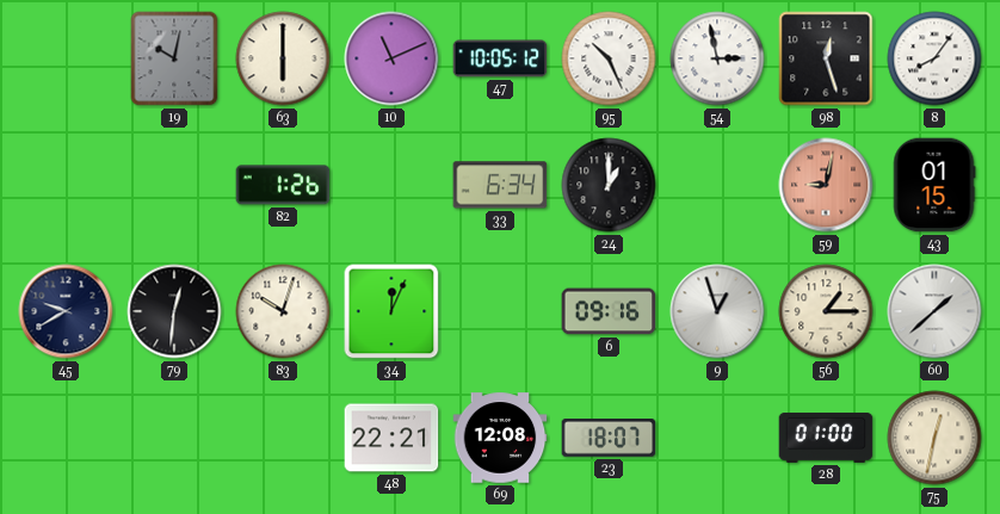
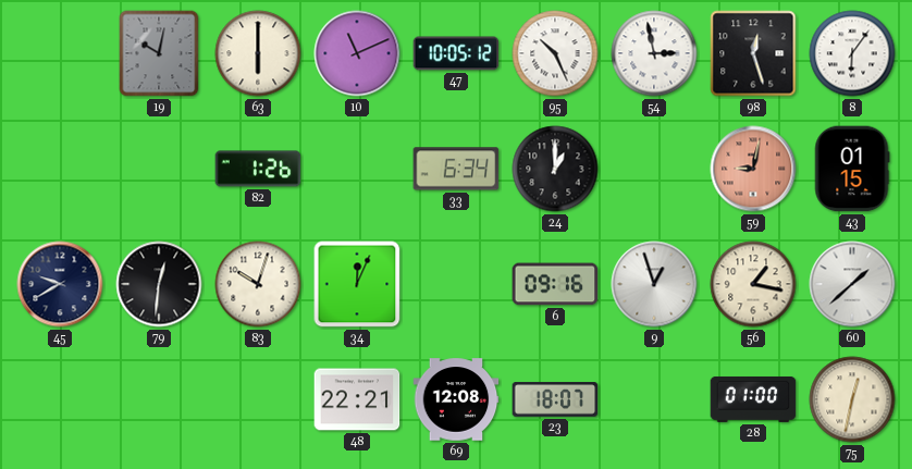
8: 8:06 -> 6:06 (852, 53)
56: 1:15 -> 1:17 (753, 284)
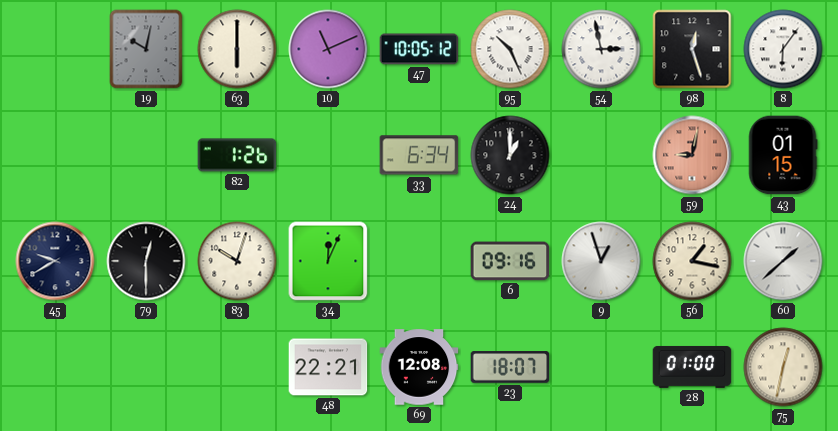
79: 12:31 -> 12:30 (146, 261)
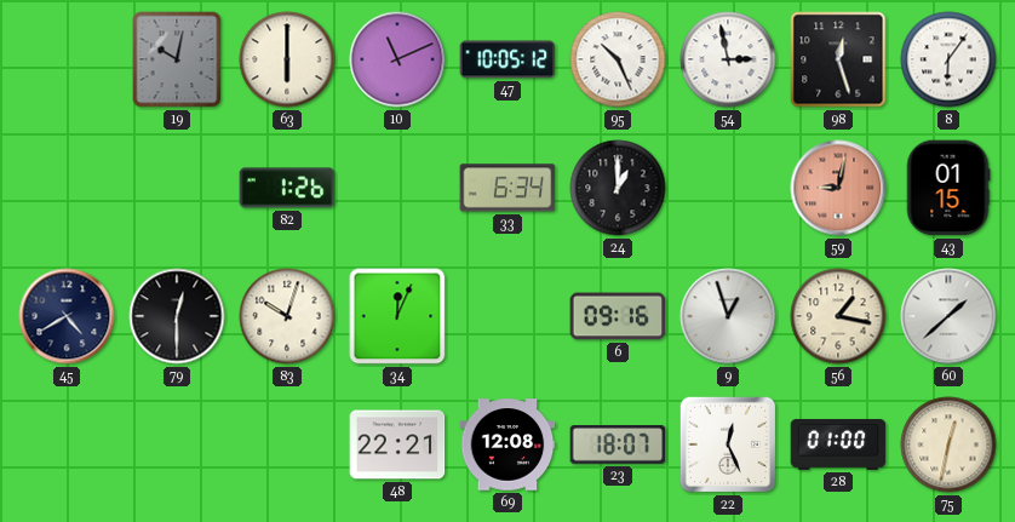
45: 9:40 -> 4:40 (67, 316)
22: none -> 12:26 (728, 444)
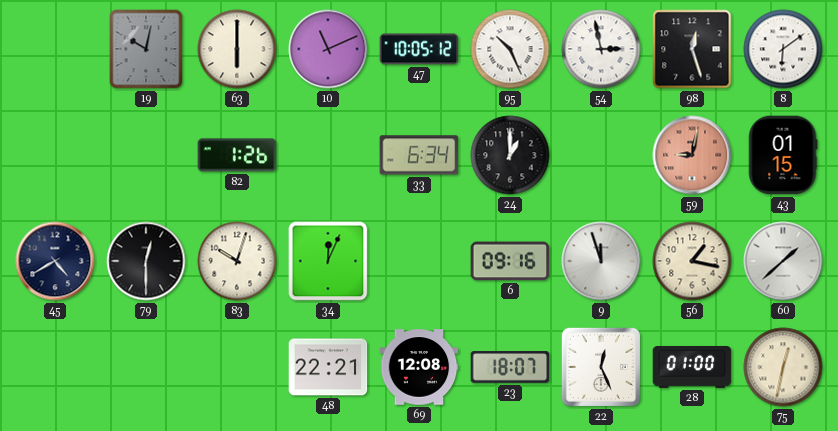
8: 6:06 -> 6:09 (783, 49)
9: 12:57 -> 11:57 (601, 261)
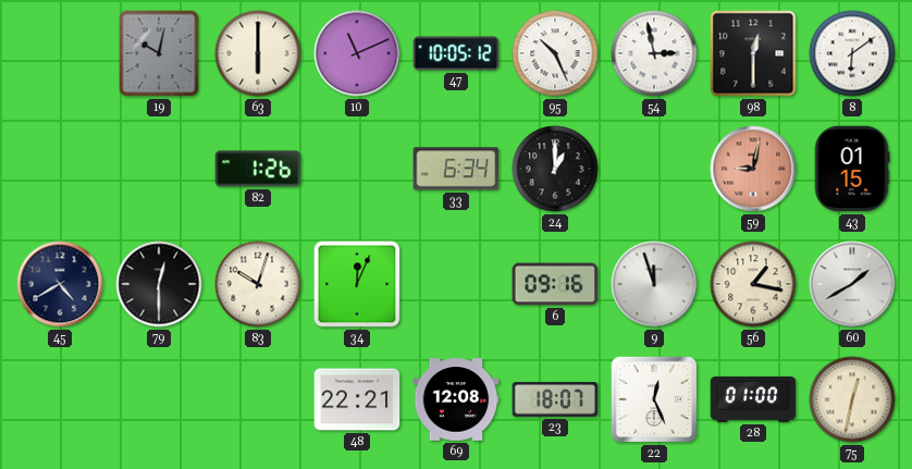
98: 12:27 -> 12:30 (753, 53)
60: 1:38 -> 1:40 (852, 284)
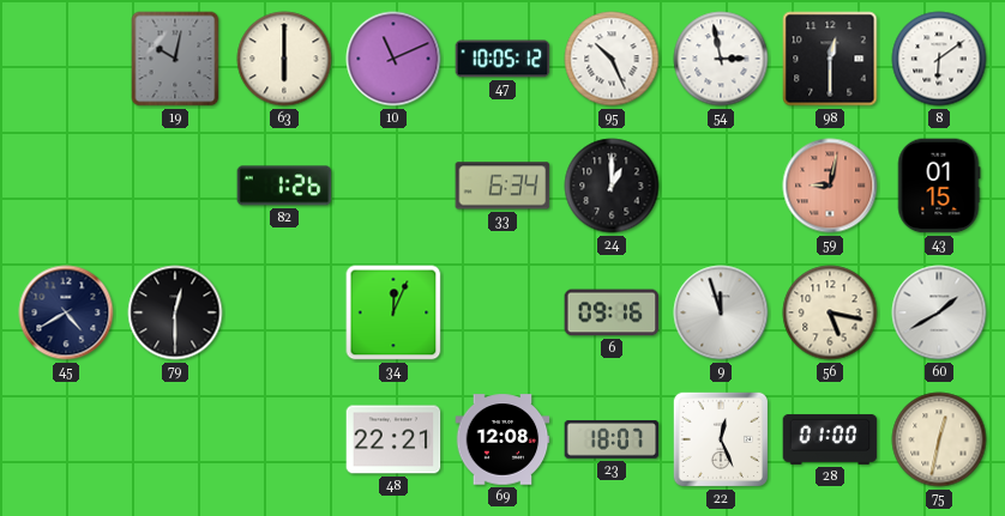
83: 10:03 -> none (258, 284)
56: 1:17 -> 5:17 (830, 312)
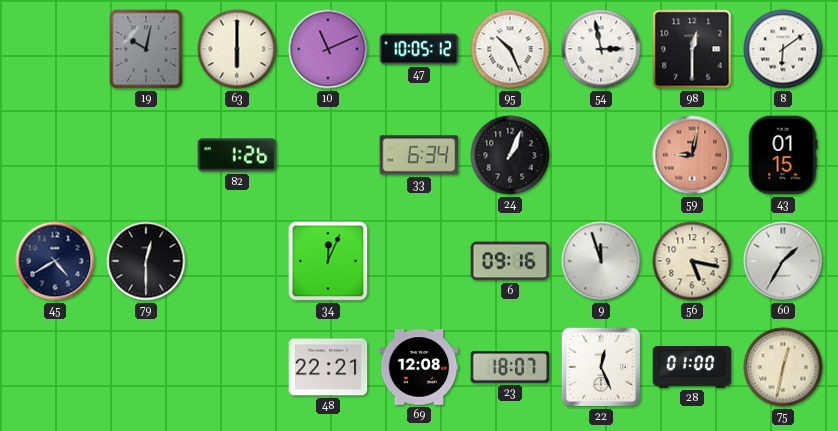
24: 1:00 -> 1:04 (510, 155)
60: 1:40 -> 1:35 (783, 261)
